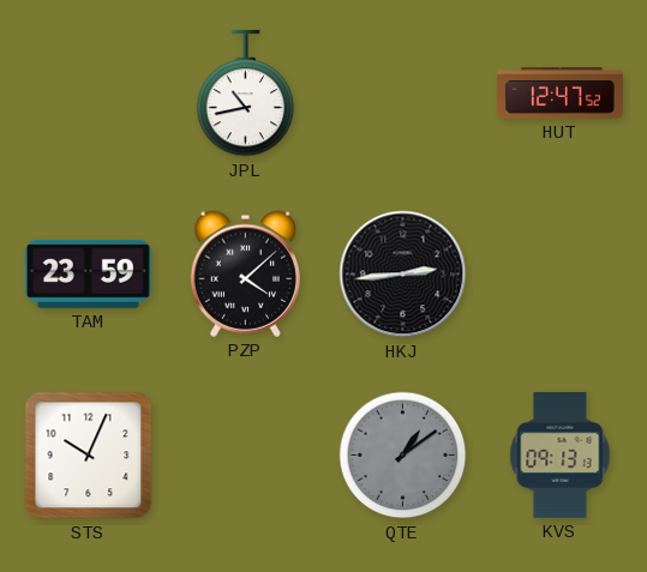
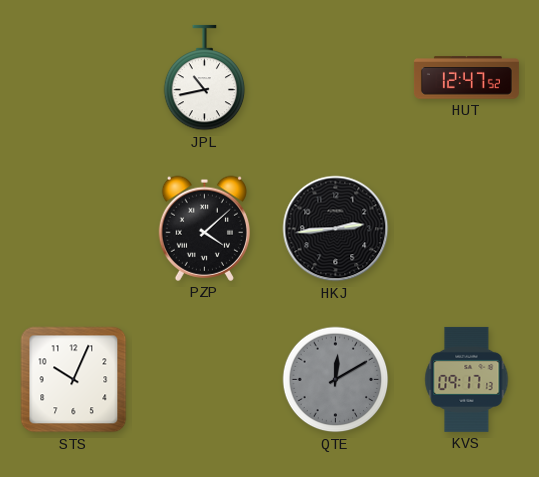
TAM: 23:59 -> none (88, 273)
QTE: 1:09 -> 12:10 (336, 380)
KVS: 09:13 -> 09:17 (467, 379)
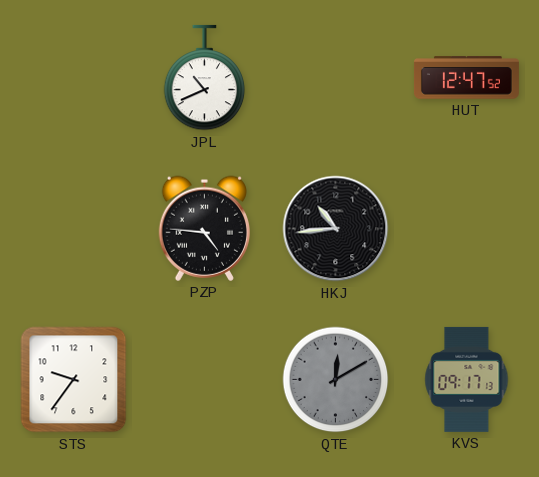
JPL: 10:43 -> 10:41 (205, 78)
PZP: 4:08 -> 4:46 (204, 228)
HKJ: 2:44 -> 10:44 (336, 229)
STS: 10:04 -> 9:36 (74, 380)
